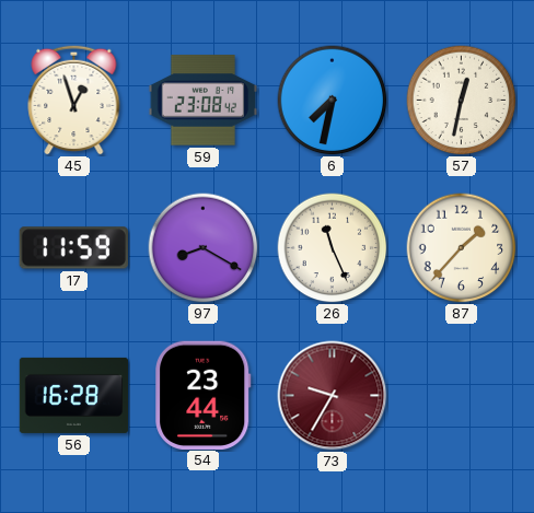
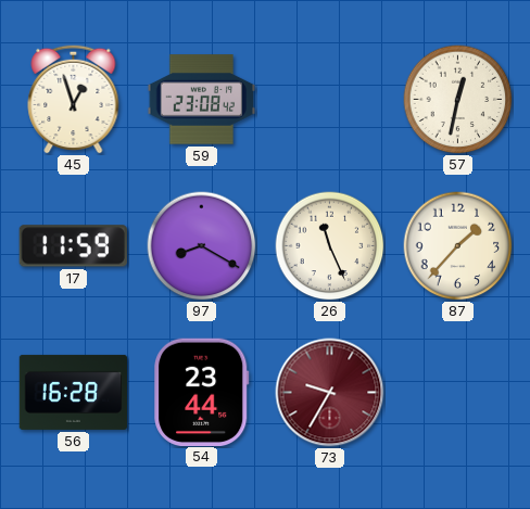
6: 7:32 -> none (333, 101)
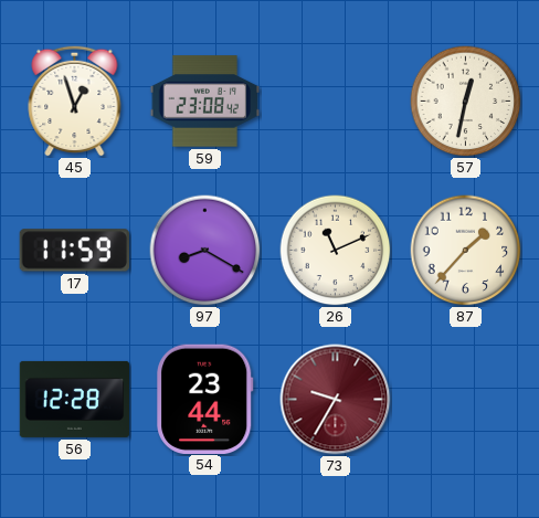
26: 11:26 -> 11:11 (336, 251)
56: 16:28 -> 12:28 (75, 399)
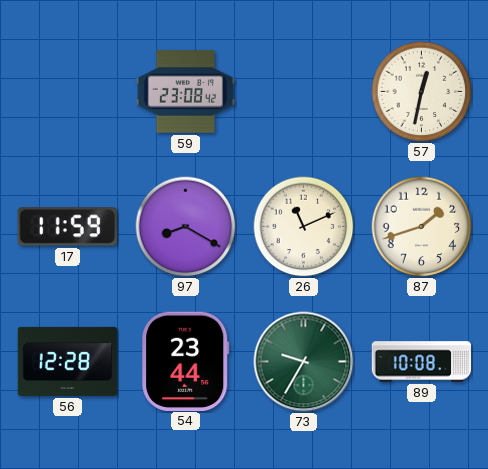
45: 12:57 -> none (75, 101)
87: 1:37 -> 1:42 (422, 227)
73 dial: burgundy -> green (304, 362)
89: none -> 10:08 (422, 362)
